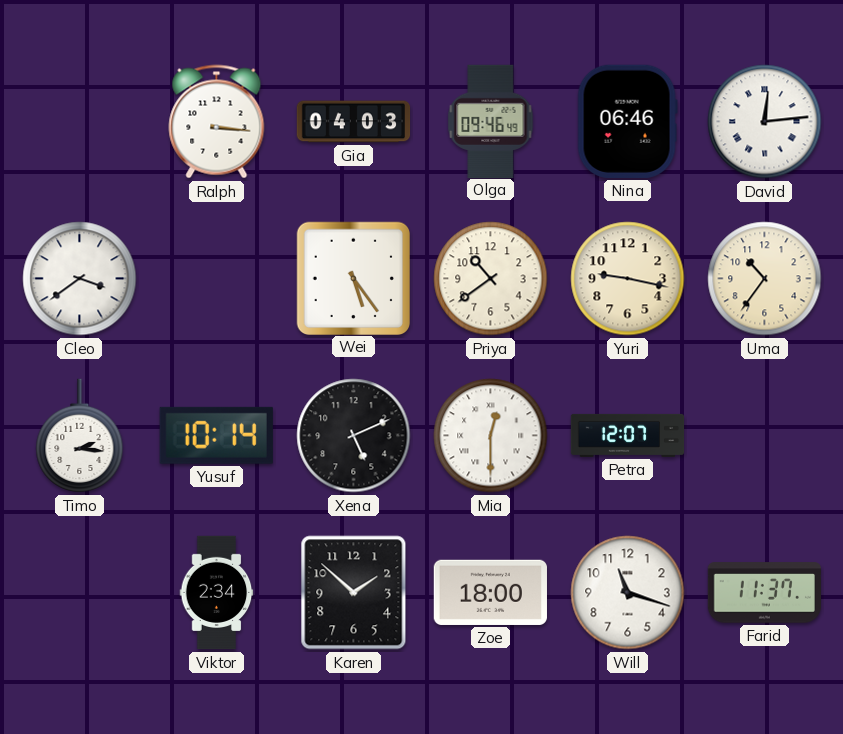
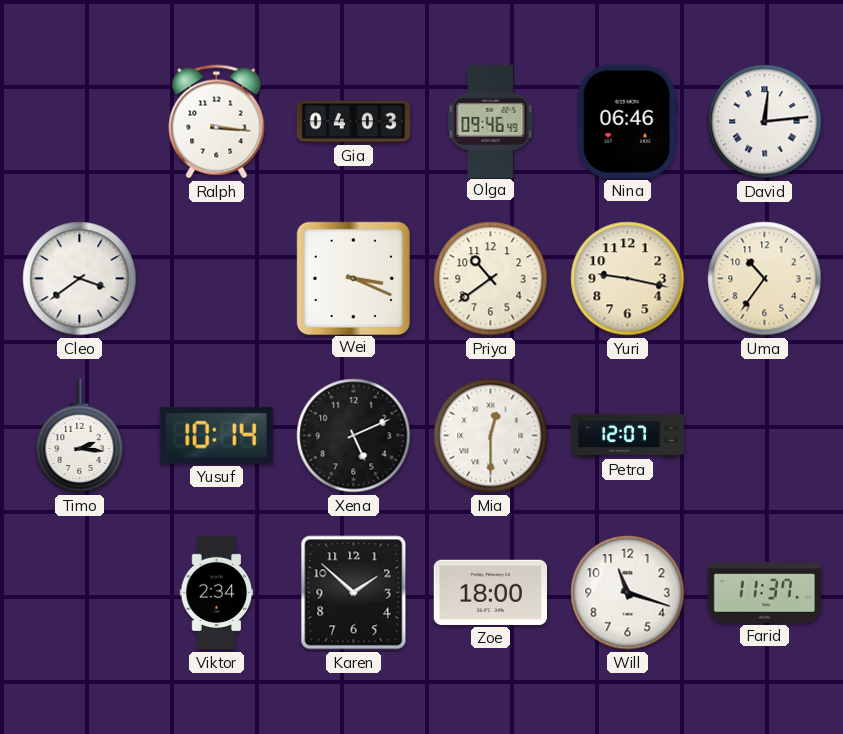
Wei: 5:24 -> 3:19 (353, 278)
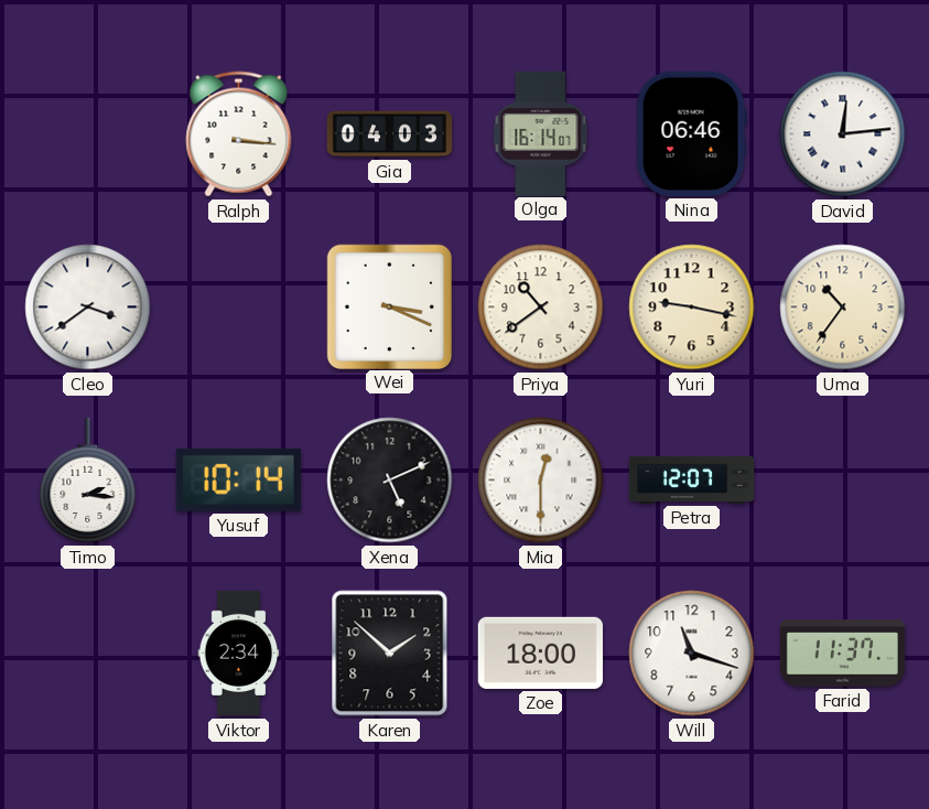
Olga: 09:46 -> 16:14 (541, 133)
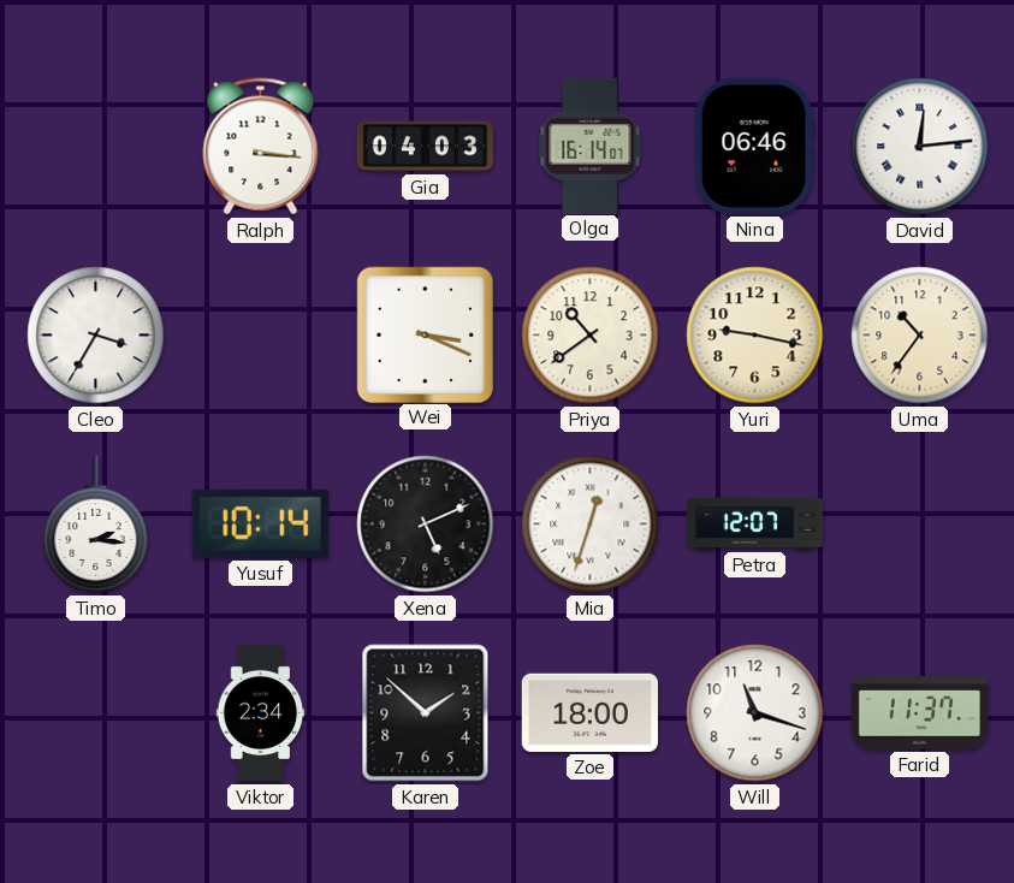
Cleo: 3:39 -> 3:35 (96, 336)
Mia: 12:30 -> 12:33 (591, 525)
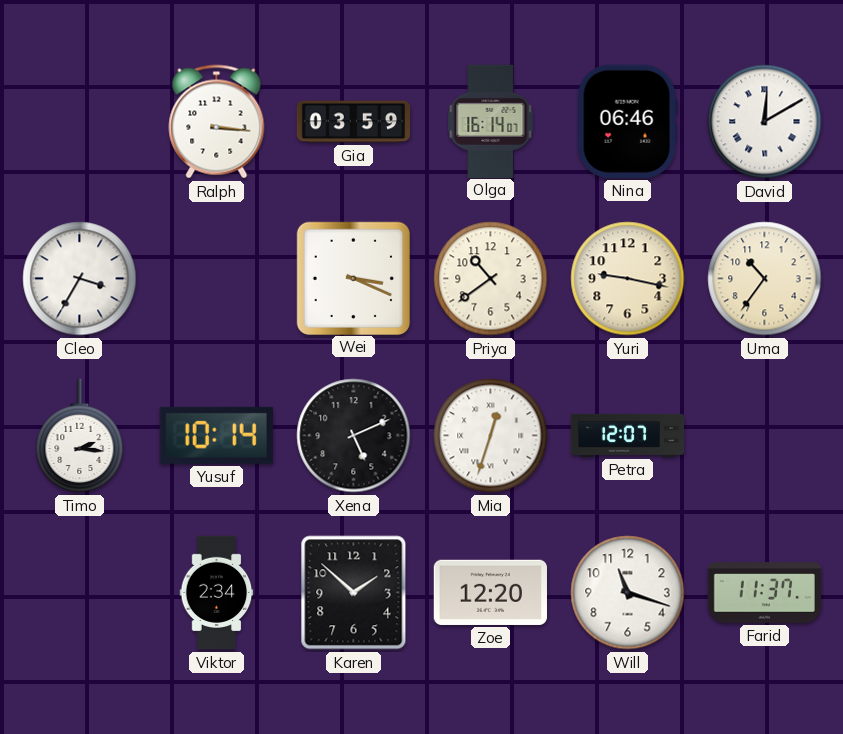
Gia: 04:03 -> 03:59 (354, 122)
David: 12:14 -> 12:10 (765, 122)
Zoe: 18:00 -> 12:20 (490, 592)
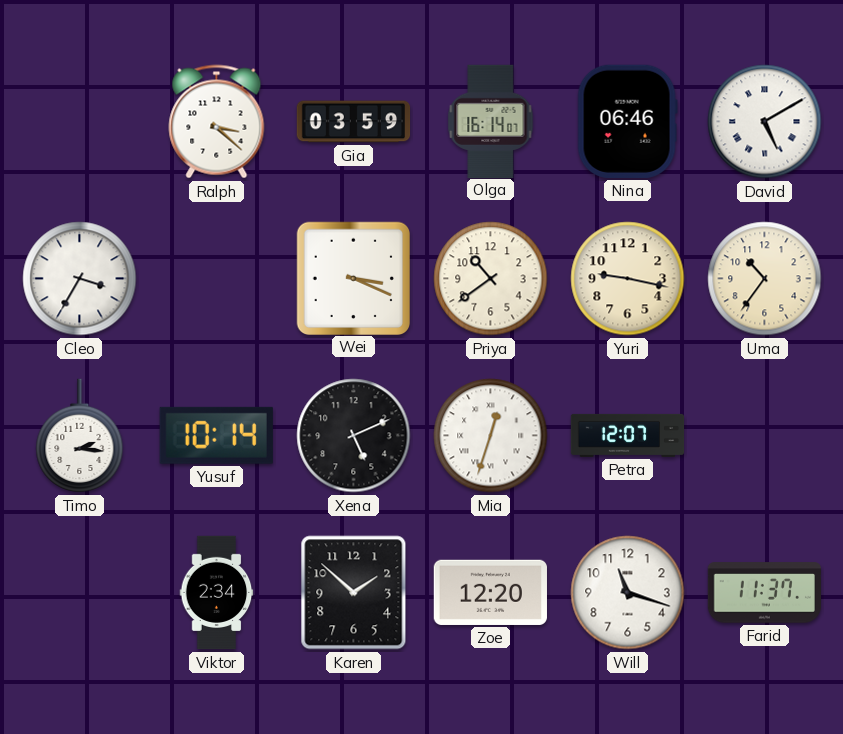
Ralph: 3:16 -> 3:22 (217, 122)
David: 12:10 -> 5:10 (765, 122)
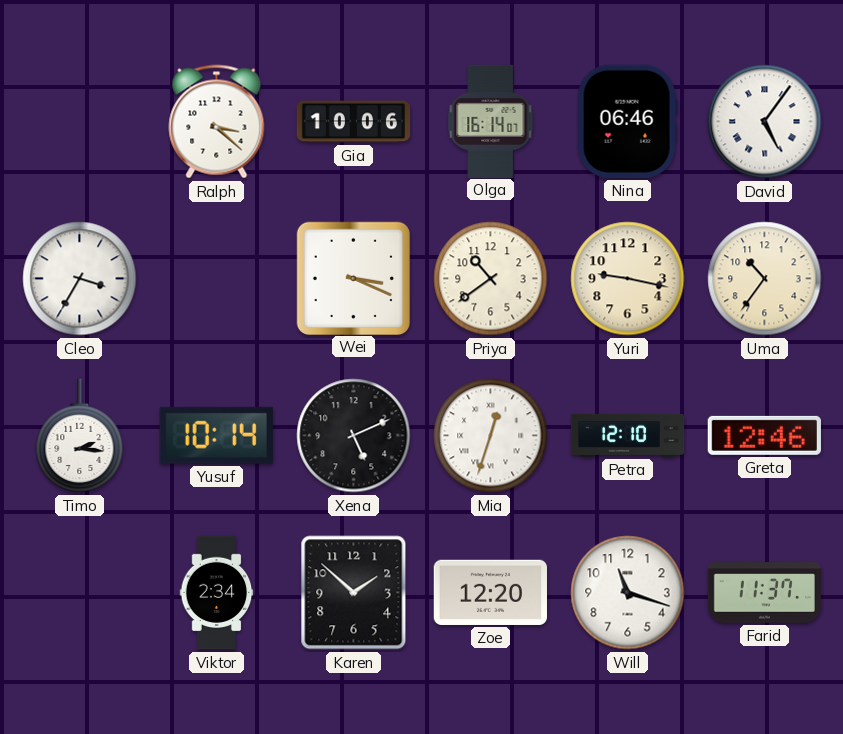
Gia: 03:59 -> 10:06 (354, 122)
David: 5:10 -> 5:06 (765, 122)
Petra: 12:07 -> 12:10 (628, 435)
Greta: none -> 12:46 (764, 435)
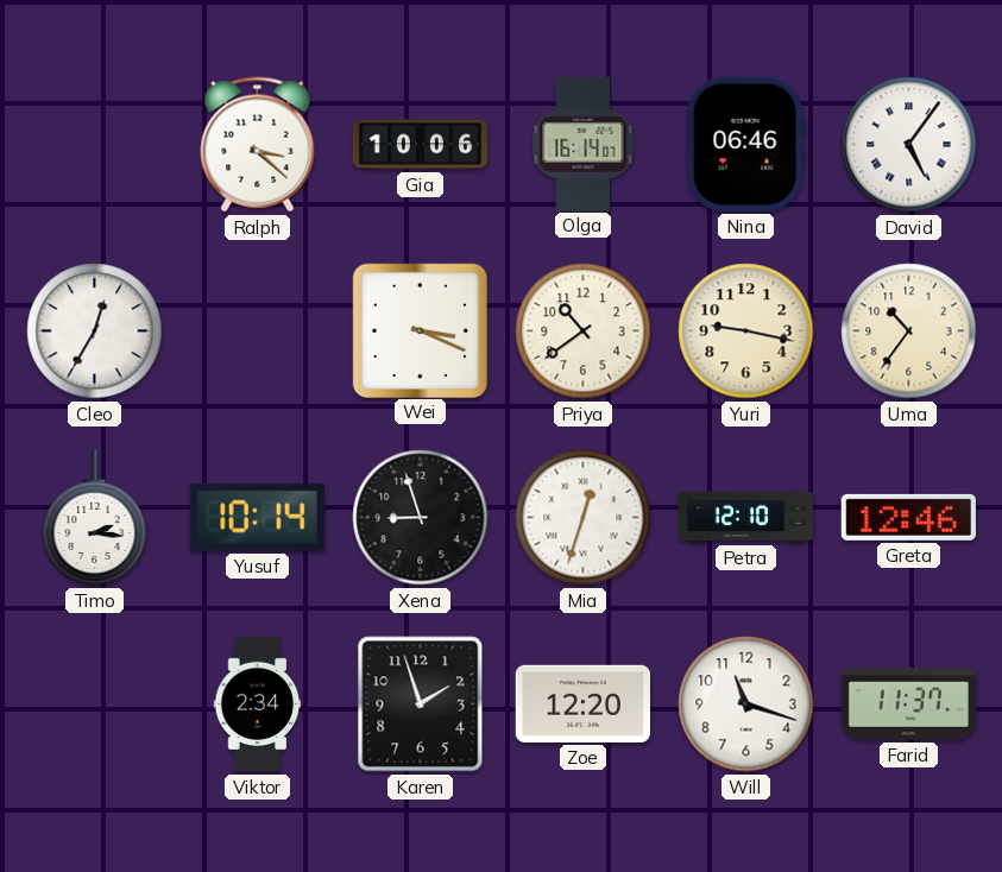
Cleo: 3:35 -> 12:35 (95, 331)
Xena: 5:11 -> 8:57 (421, 518)
Karen: 1:52 -> 1:57 (421, 704)
